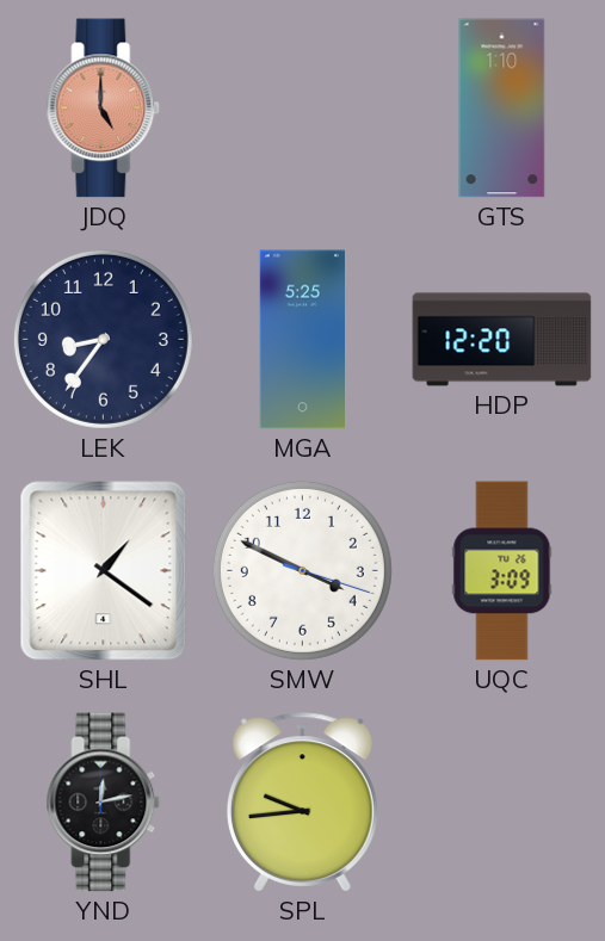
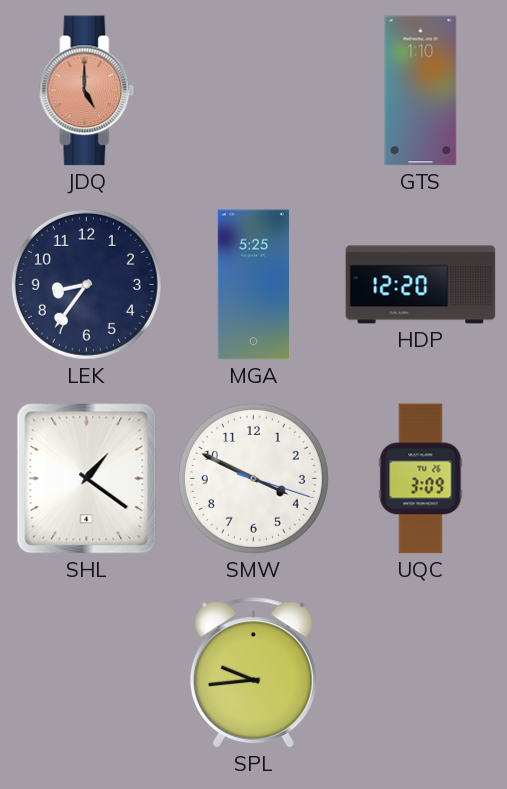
YND: 12:13 -> none (104, 803)
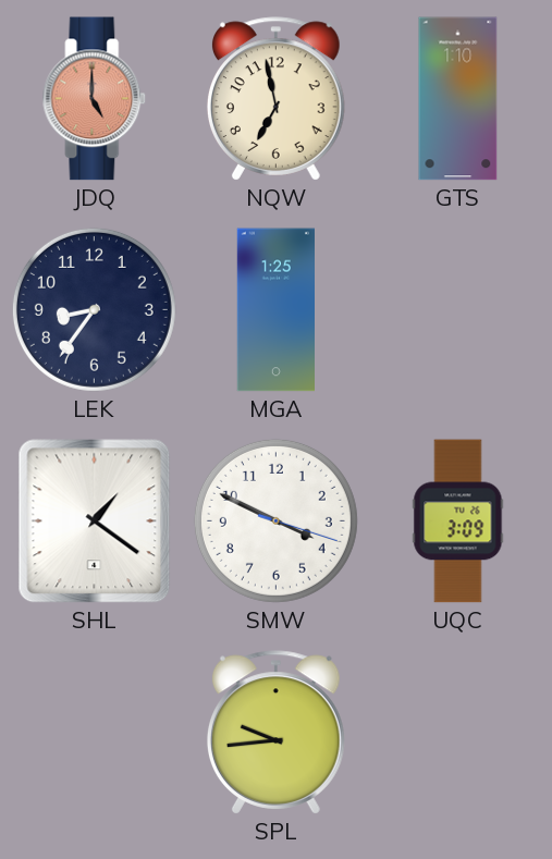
NQW: none -> 6:58 (275, 99)
MGA: 5:25 -> 1:25 (275, 310)
HDP: 12:20 -> none (421, 285)
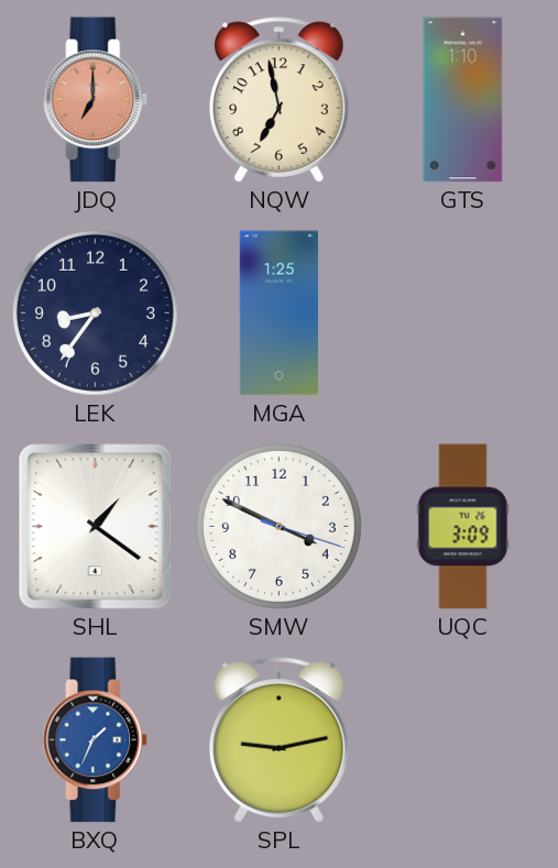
JDQ: 5:00 -> 7:00 (96, 100)
BXQ: none -> 1:34 (96, 740)
SPL: 9:44 -> 9:13 (278, 740)
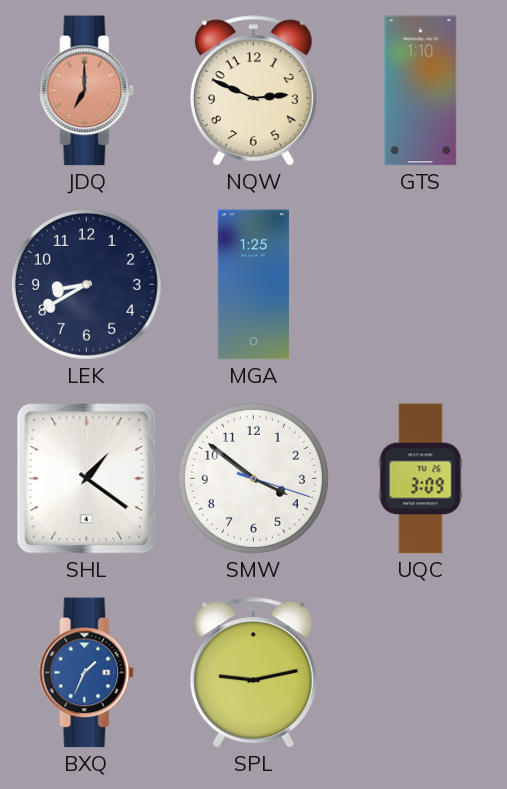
NQW: 6:58 -> 2:49 (253, 91)
LEK: 8:36 -> 8:40 (86, 284)
SMW: 3:49 -> 3:51 (253, 478)
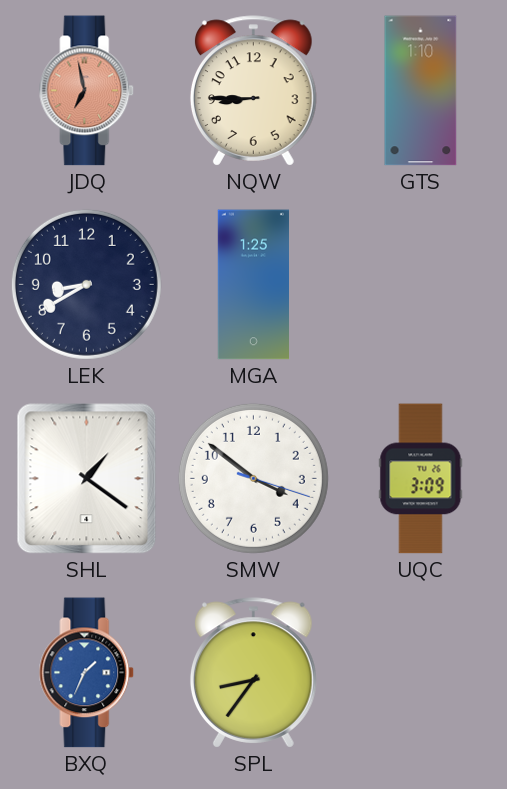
JDQ: 7:00 -> 6:58 (87, 91)
NQW: 2:49 -> 8:45 (253, 91)
SPL: 9:13 -> 8:36 (253, 673)
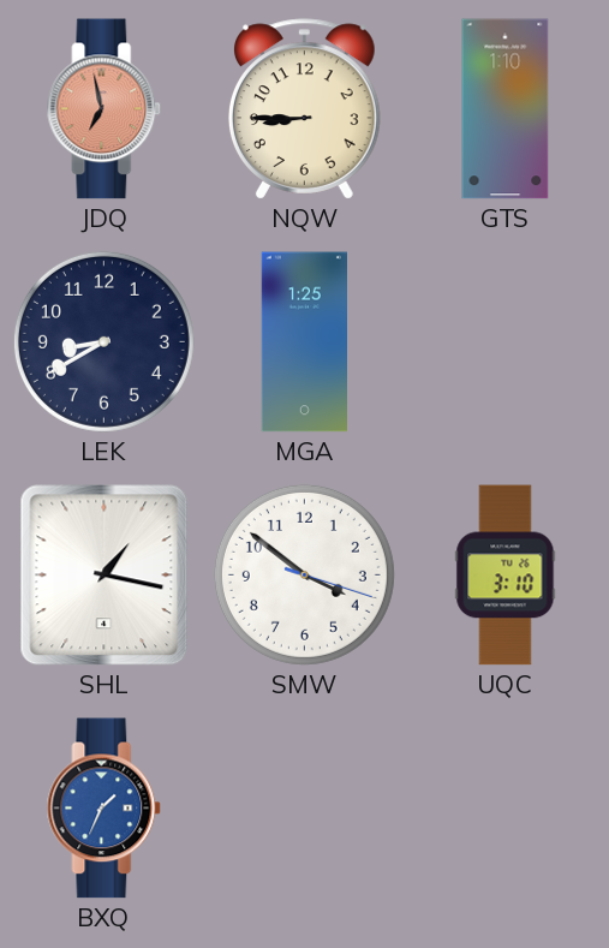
SHL: 1:21 -> 1:17 (105, 576)
UQC: 3:09 -> 3:10 (506, 576)
SPL: 8:36 -> none (253, 673)
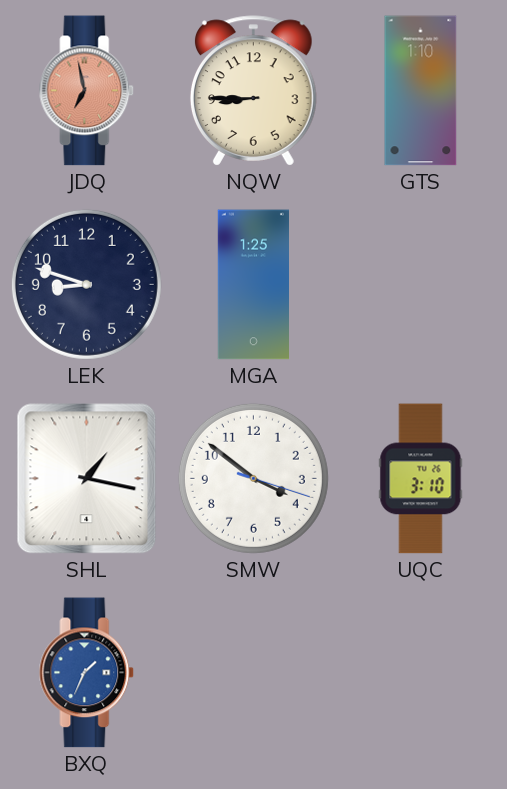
LEK: 8:40 -> 8:48 (86, 284)
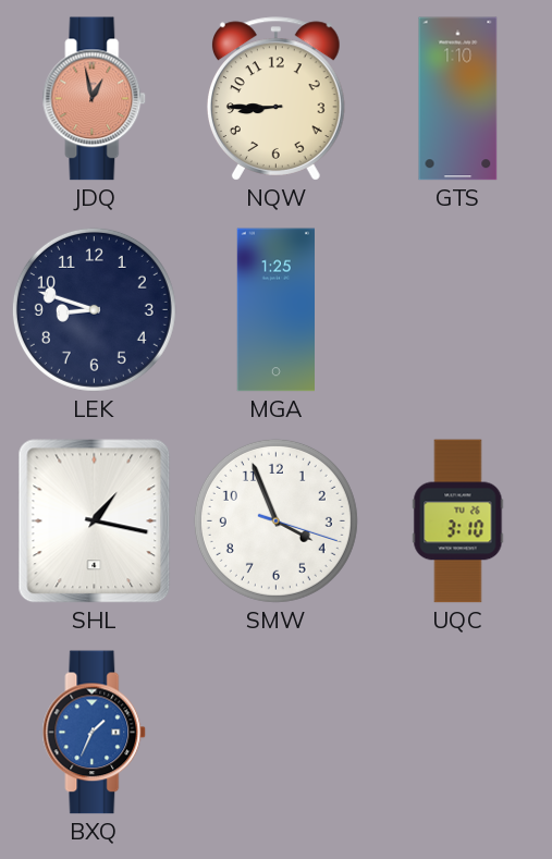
JDQ: 6:58 -> 12:58 (95, 99)
SMW: 3:51 -> 3:56 (275, 520)
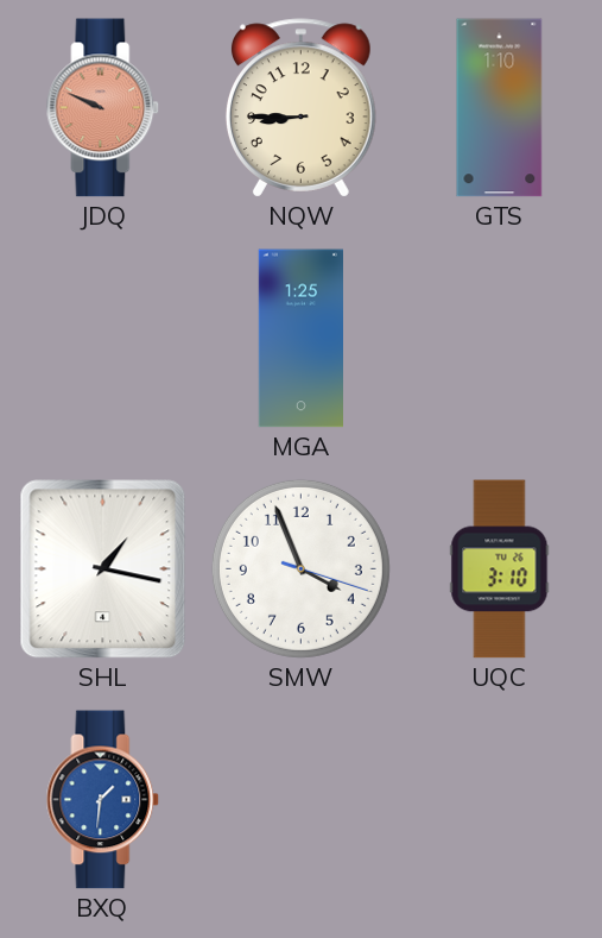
JDQ: 12:58 -> 9:49 (103, 108)
LEK: 8:48 -> none (94, 309)
BXQ: 1:34 -> 1:31 (103, 800)
